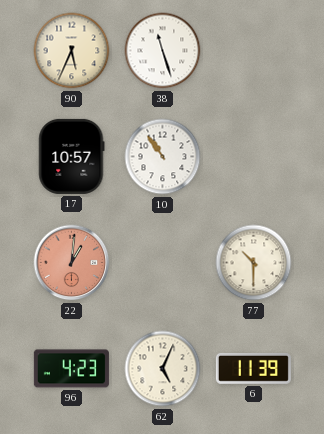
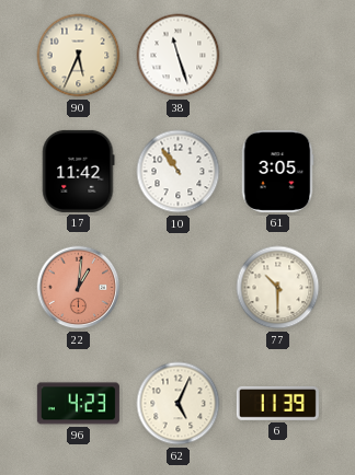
17: 10:57 -> 11:42 (79, 171)
61: none -> 3:05 (277, 171)
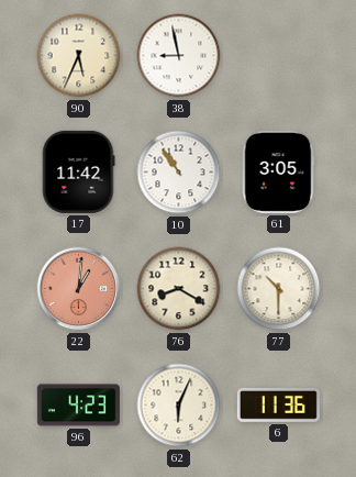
38: 11:27 -> 8:58 (179, 56)
76: none -> 8:20 (179, 289)
62: 5:04 -> 6:04 (179, 406)
6: 11:39 -> 11:36 (278, 404)
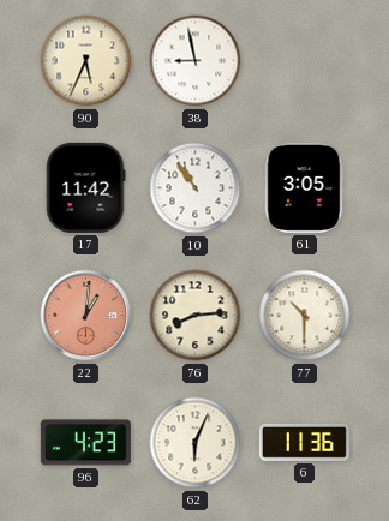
76: 8:20 -> 8:14 (196, 316)
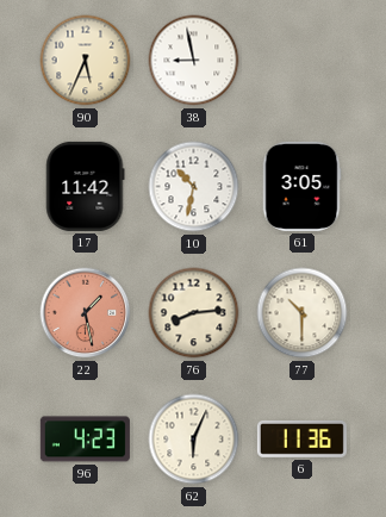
10: 10:54 -> 10:32 (194, 187)
22: 1:01 -> 1:28 (86, 313)
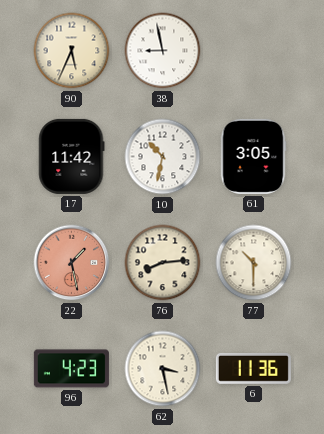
62: 6:04 -> 3:28 (163, 369)
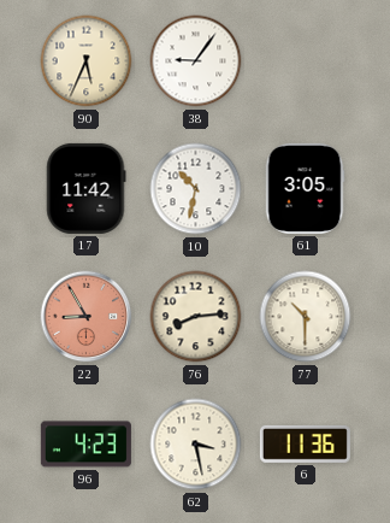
38: 8:58 -> 9:06 (196, 61)
22: 1:28 -> 8:55 (87, 317)
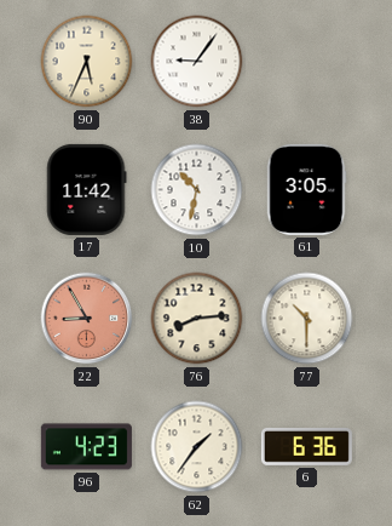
62: 3:28 -> 1:36 (197, 447)
6: 11:36 -> 6:36 (306, 446)
